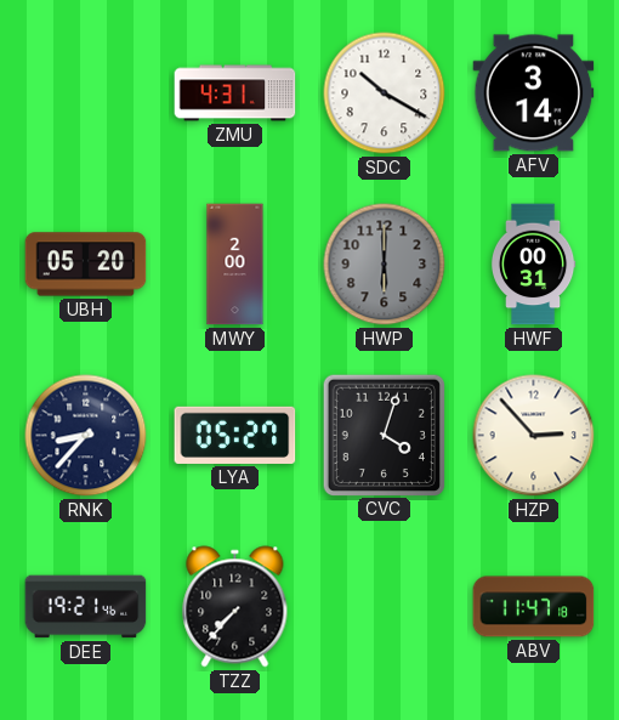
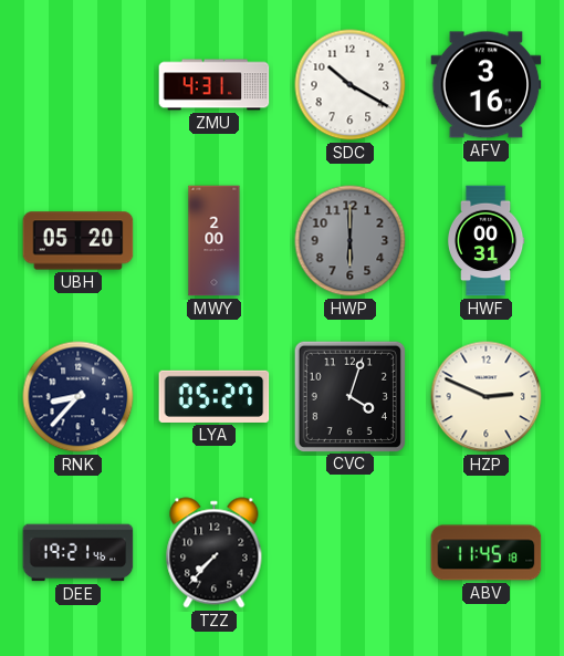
AFV: 3:14 -> 3:16 (487, 85)
HZP: 2:53 -> 2:49 (487, 397)
ABV: 11:47 -> 11:45 (487, 553)
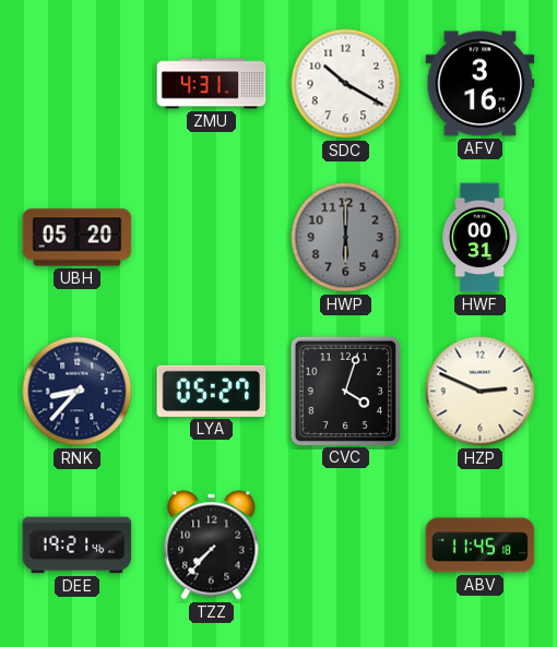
MWY: 2:00 -> none (215, 241)
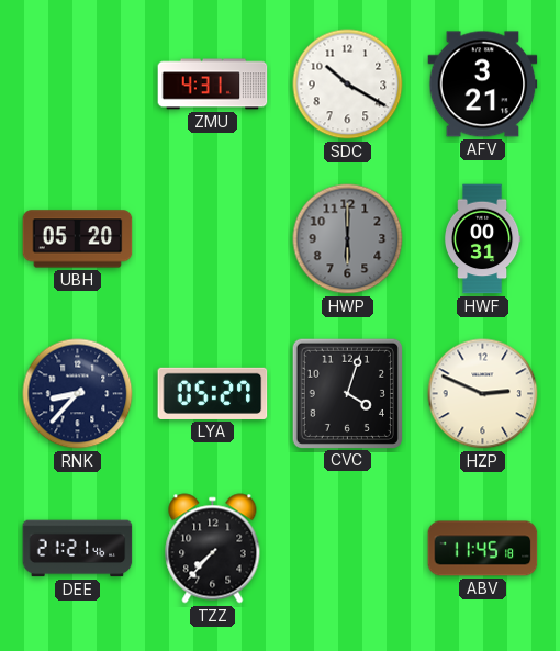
AFV: 3:16 -> 3:21 (483, 85)
DEE: 19:21 -> 21:21 (78, 549)
